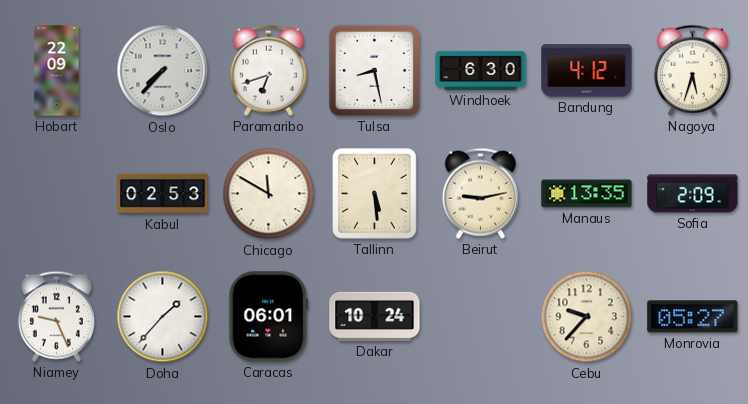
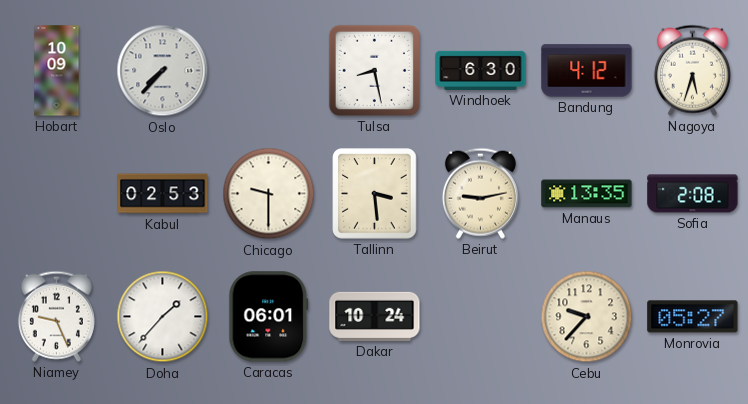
Hobart: 22:09 -> 10:09 (57, 71)
Paramaribo: 6:42 -> none (268, 70)
Chicago: 11:50 -> 9:30 (269, 194)
Tallinn: 5:29 -> 3:29 (375, 194)
Sofia: 2:09 -> 2:08 (693, 194)
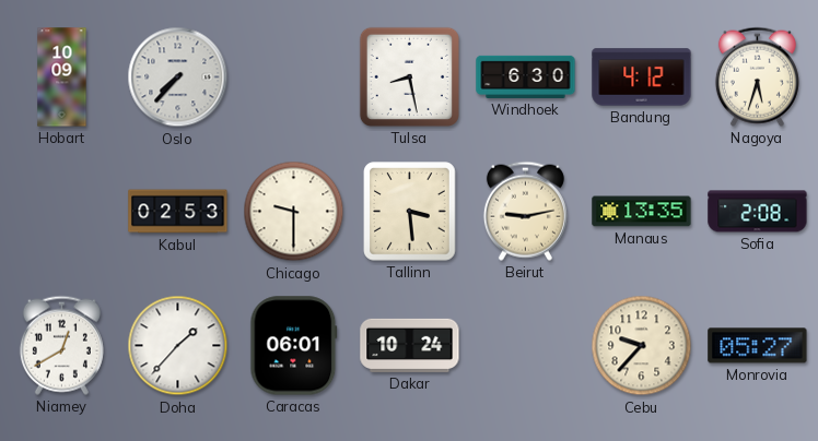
Niamey: 9:26 -> 12:40 (61, 345)
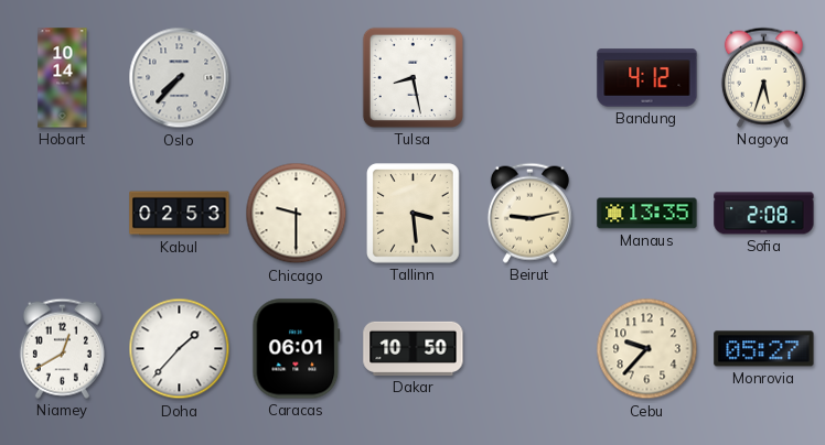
Hobart: 10:09 -> 10:14 (63, 78)
Windhoek: 6:30 -> none (526, 76)
Dakar: 10:24 -> 10:50 (414, 348)
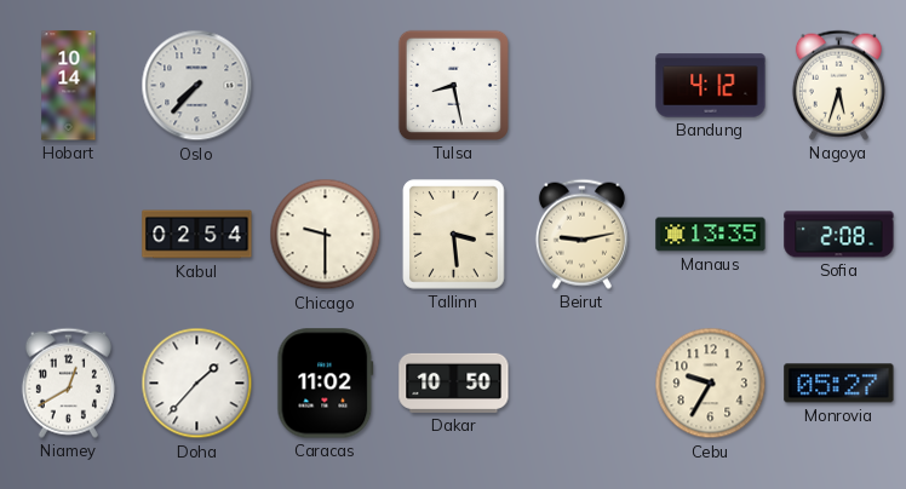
Kabul: 02:53 -> 02:54 (197, 235)
Caracas: 06:01 -> 11:02 (326, 384)
Cebu: 9:37 -> 9:35 (711, 384)
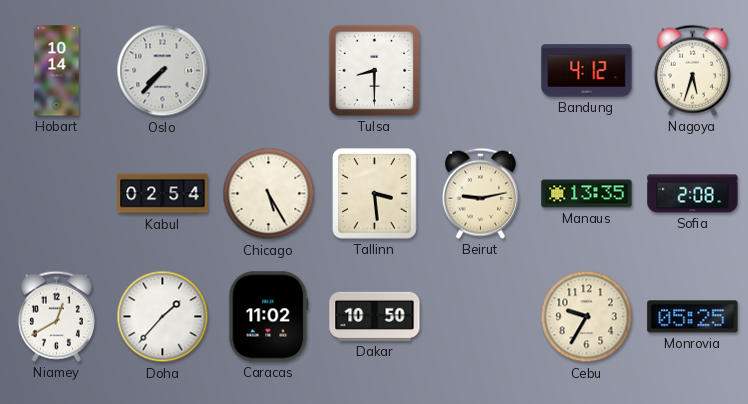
Tulsa: 8:28 -> 8:30 (374, 70)
Chicago: 9:30 -> 5:25 (269, 194)
Monrovia: 05:27 -> 05:25 (693, 317)
